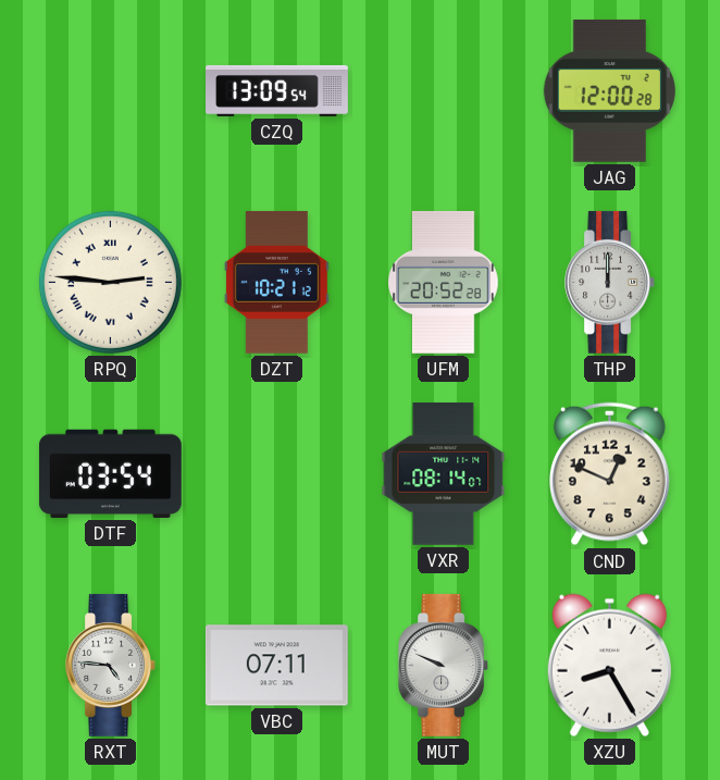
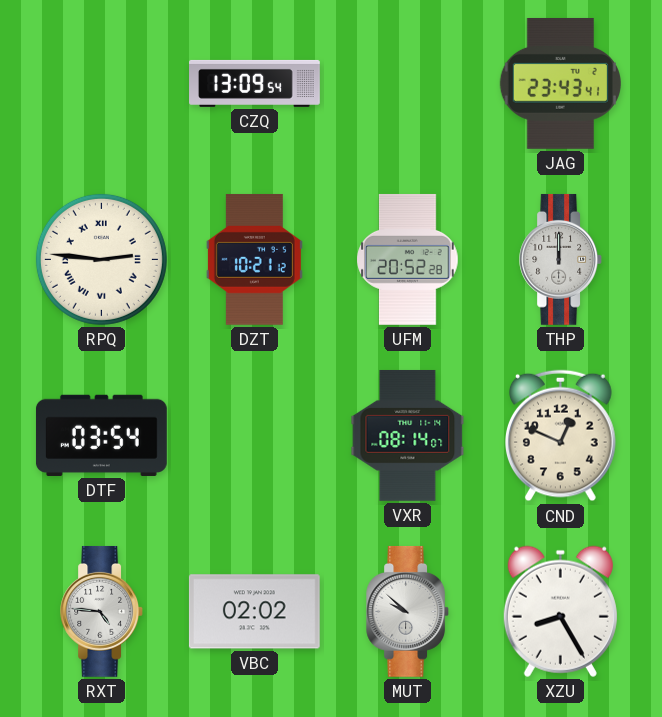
JAG: 12:00 -> 23:43 (560, 83)
VBC: 07:11 -> 02:02 (254, 612)
MUT: 9:49 -> 9:52 (407, 611)
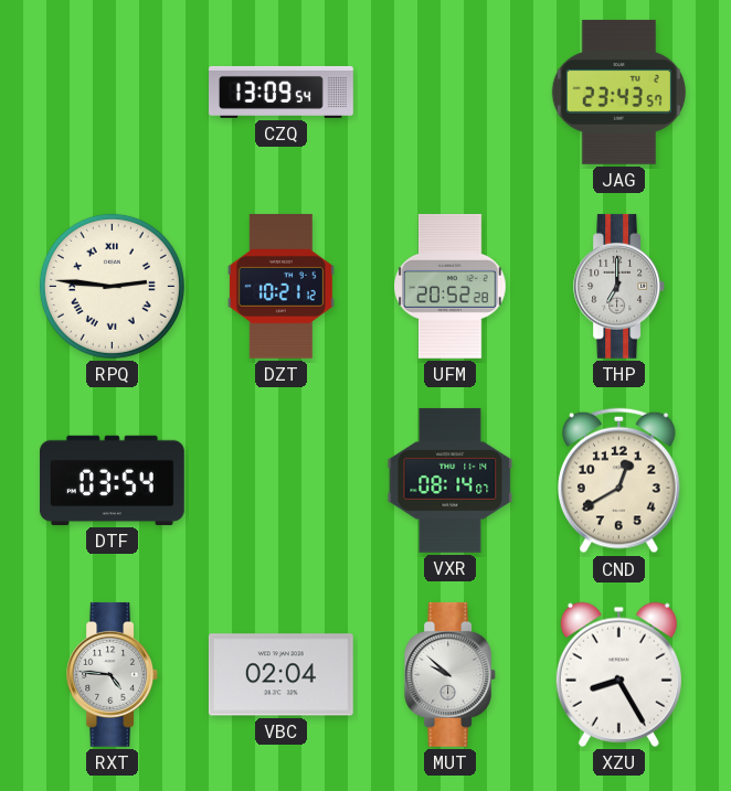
JAG: 23:43:41 -> 23:43:57 (618, 92)
THP: 12:00 -> 7:00 (618, 286)
CND: 12:49 -> 12:40 (619, 481)
VBC: 02:02 -> 02:04 (280, 675)
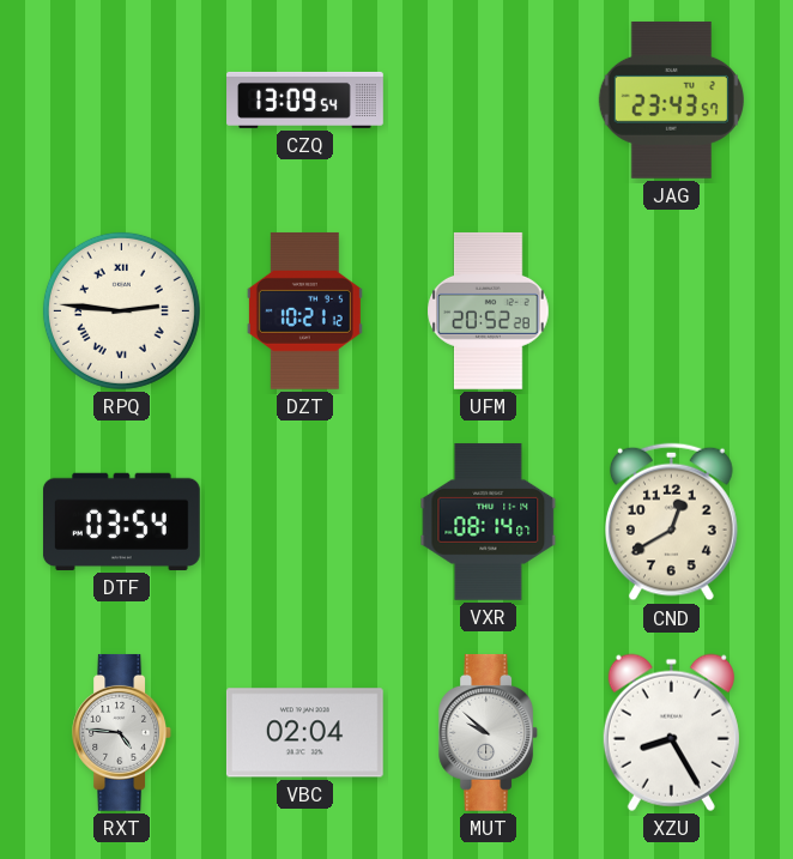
THP: 7:00 -> none (618, 286)
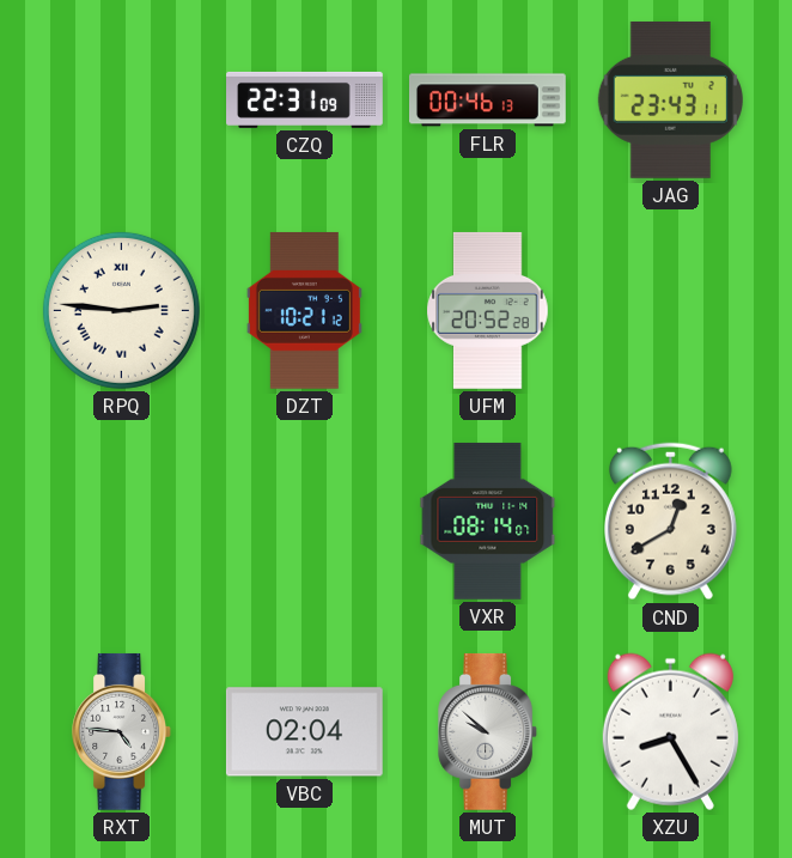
CZQ: 13:09 -> 22:31 (305, 99)
FLR: none -> 00:46 (488, 101)
JAG: 23:43:57 -> 23:43:11 (670, 99)
DTF: 03:54 -> none (121, 521)
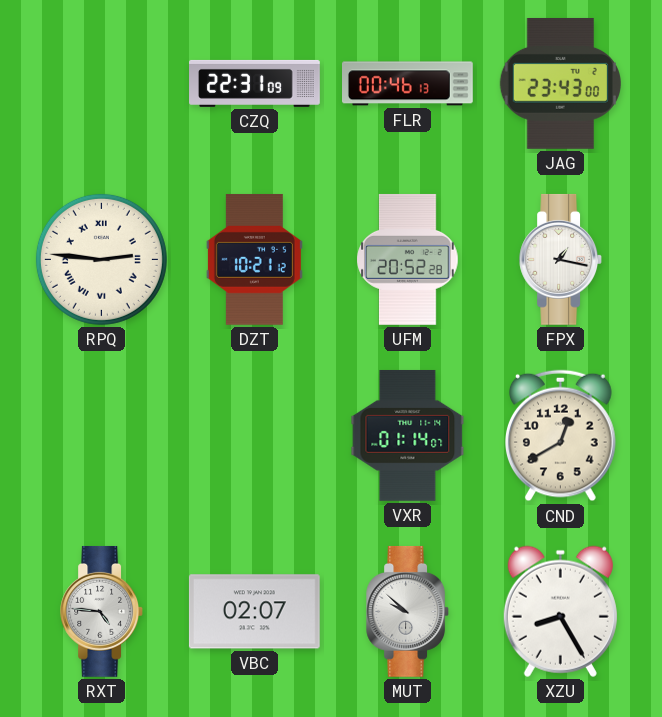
JAG: 23:43:11 -> 23:43:00 (560, 83)
FPX: none -> 1:17 (560, 259)
VXR: 08:14 -> 01:14 (408, 435)
VBC: 02:04 -> 02:07 (254, 612)
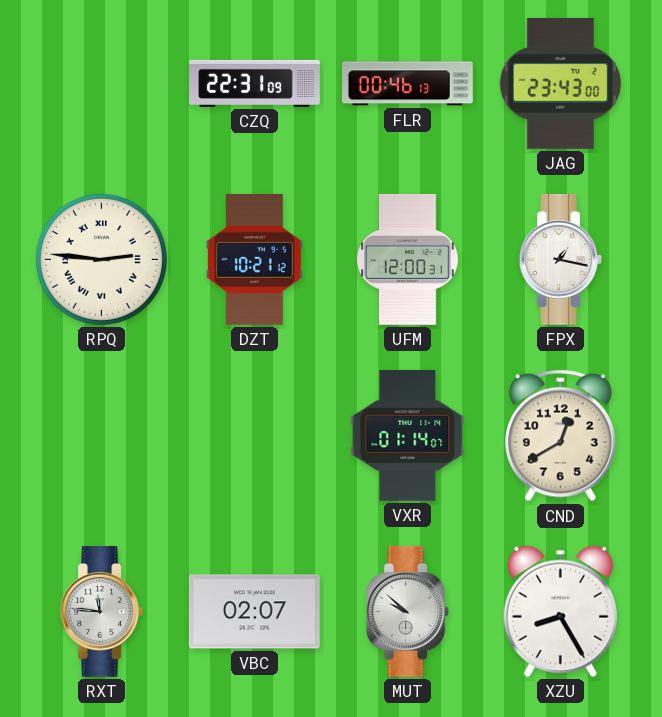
UFM: 20:52 -> 12:00 (408, 260)
RXT: 4:46 -> 11:46 (101, 611)
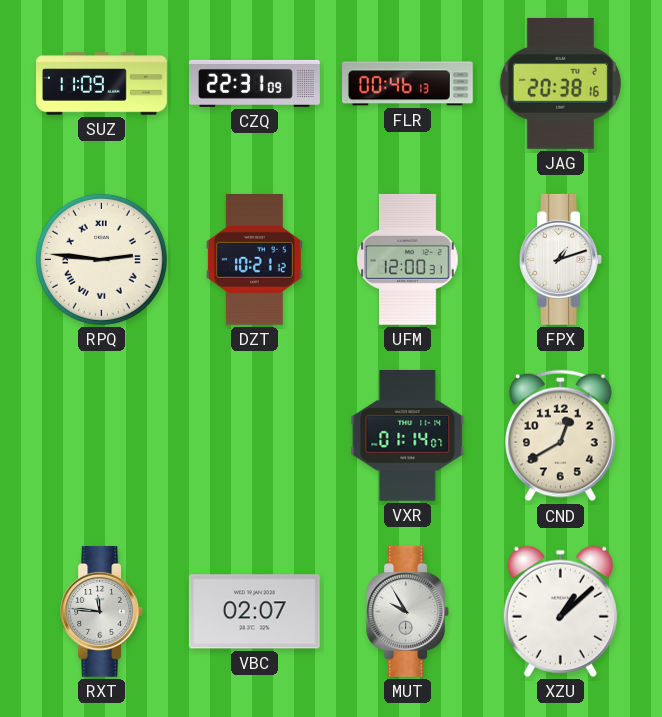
SUZ: none -> 11:09 (102, 84)
JAG: 23:43 -> 20:38 (560, 83)
FPX: 1:17 -> 1:12 (560, 259)
MUT: 9:52 -> 9:55 (407, 611)
XZU: 8:25 -> 1:08 (560, 611)
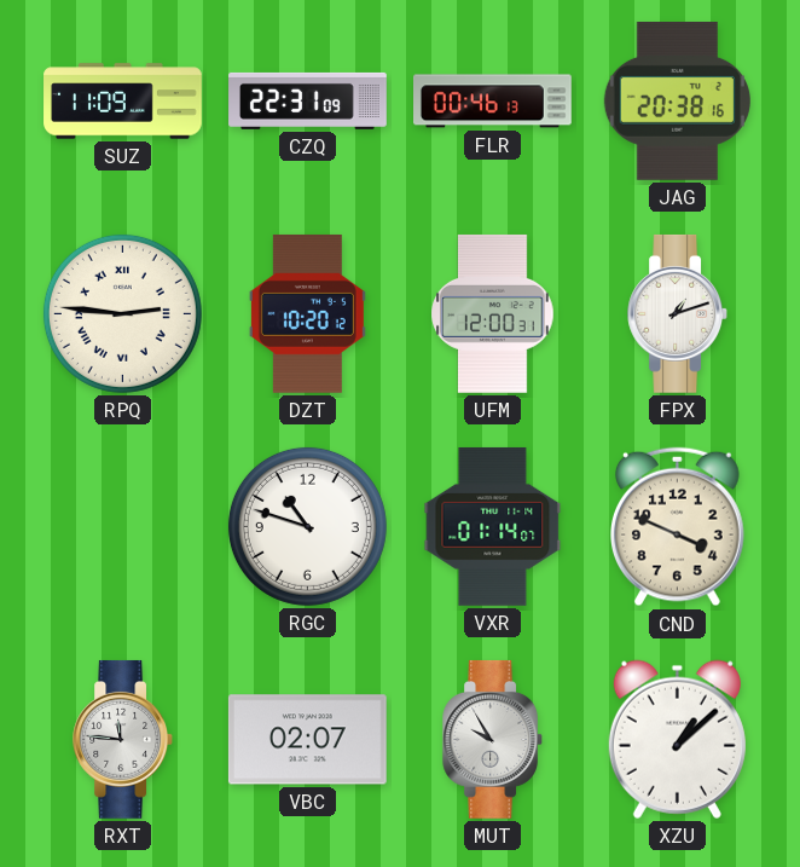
DZT: 10:21 -> 10:20 (307, 313)
RGC: none -> 10:48 (307, 526)
CND: 12:40 -> 3:49 (678, 527)
